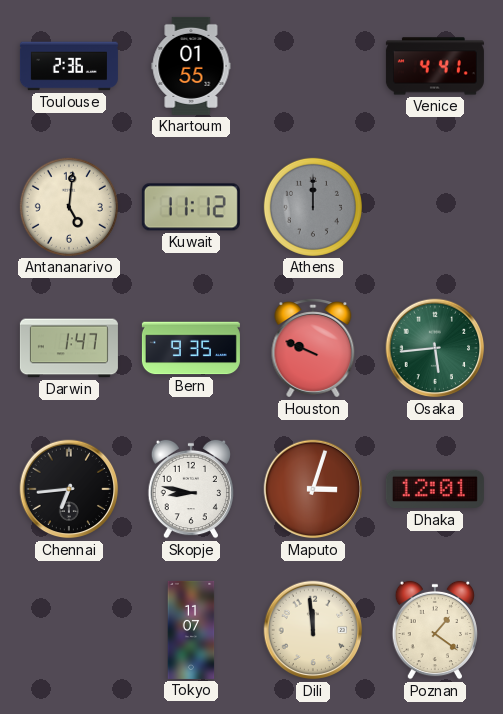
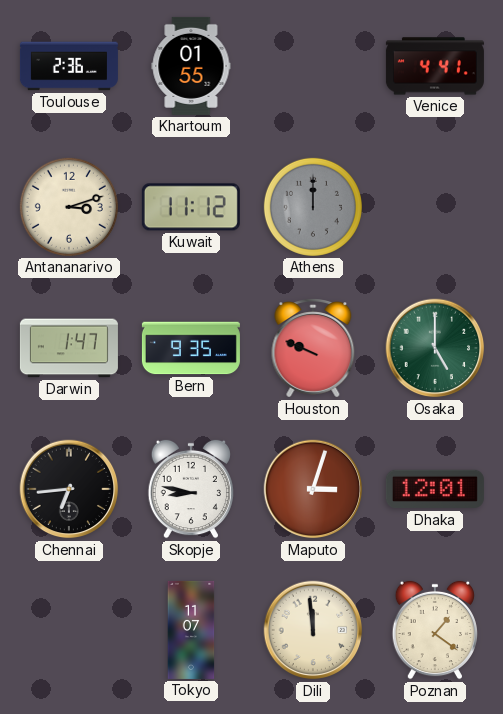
Antananarivo: 5:01 -> 3:12 (69, 207)
Osaka: 5:44 -> 5:00 (435, 348)
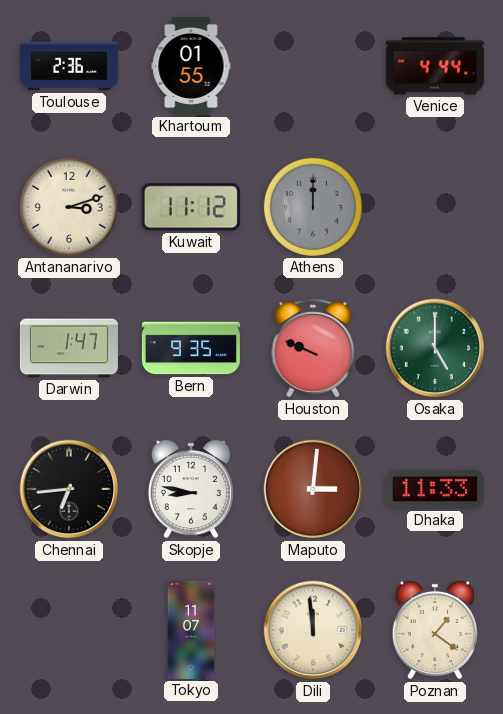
Venice: 4:41 -> 4:44 (435, 66)
Maputo: 3:03 -> 3:01 (313, 489)
Dhaka: 12:01 -> 11:33 (435, 489)
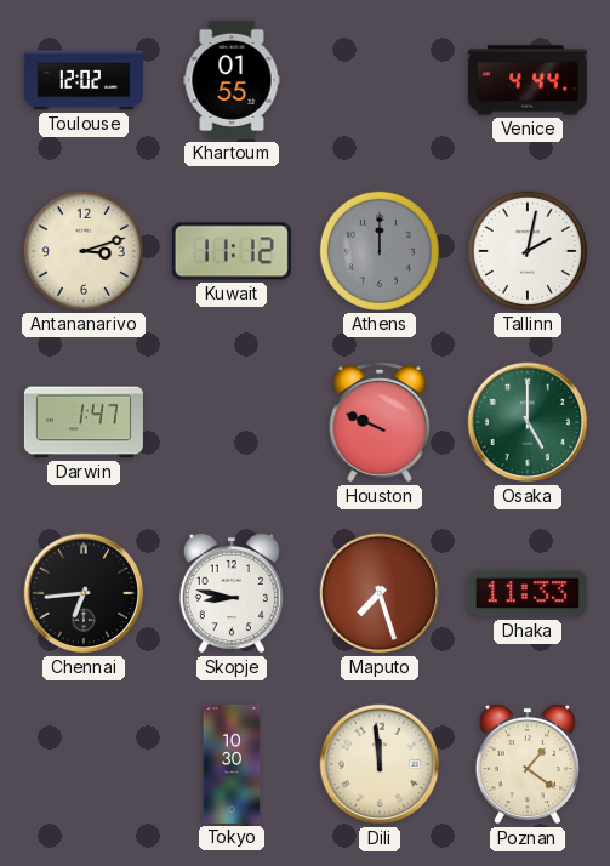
Toulouse: 2:36 -> 12:02 (84, 80)
Tallinn: none -> 2:02 (528, 251)
Bern: 9:35 -> none (191, 348)
Maputo: 3:01 -> 7:27 (380, 593)
Tokyo: 11:07 -> 10:30 (232, 764)
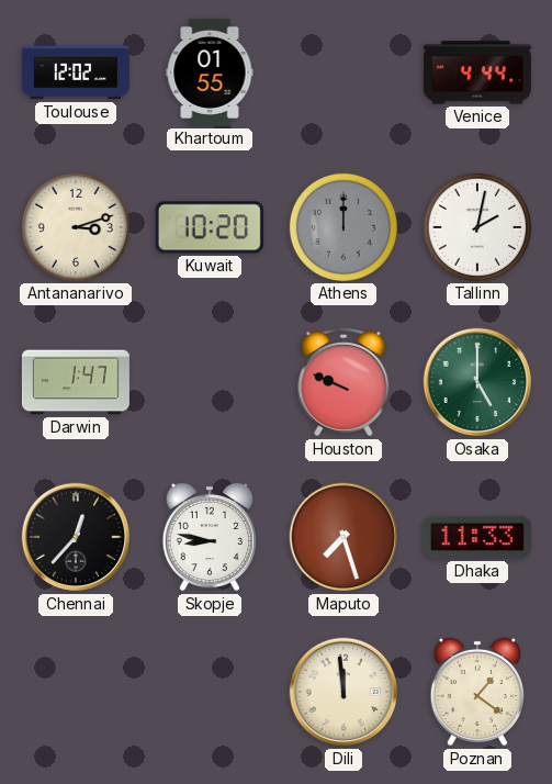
Kuwait: 11:12 -> 10:20 (210, 227)
Chennai: 6:44 -> 12:37 (76, 537)
Tokyo: 10:30 -> none (232, 764)
